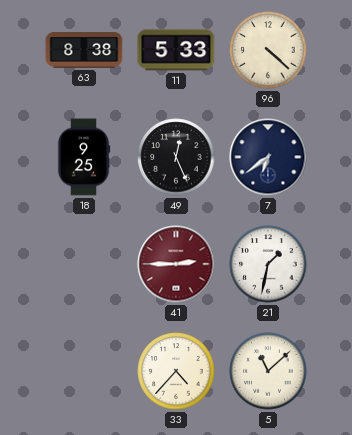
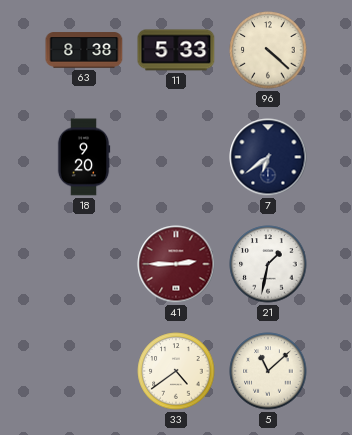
18: 9:25 -> 9:20 (84, 157)
49: 12:26 -> none (176, 157)
33: 4:37 -> 4:39 (176, 371)
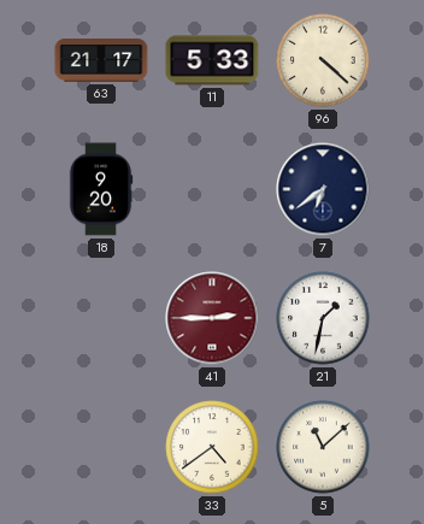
63: 8:38 -> 21:17 (101, 60)
